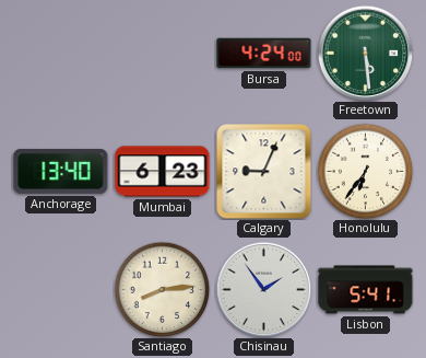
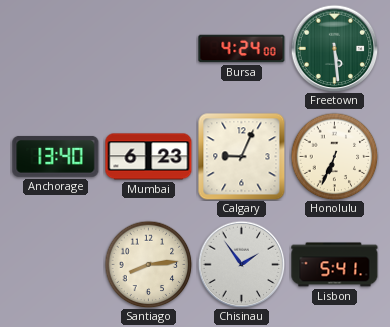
Honolulu: 6:36 -> 6:34 (334, 156)
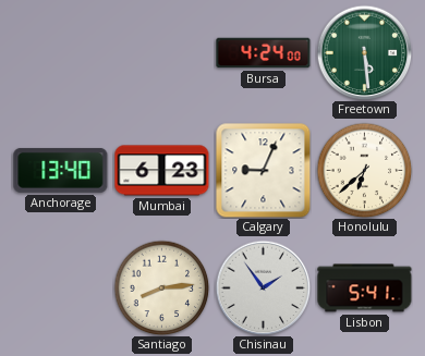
Honolulu: 6:34 -> 6:38 (364, 170)
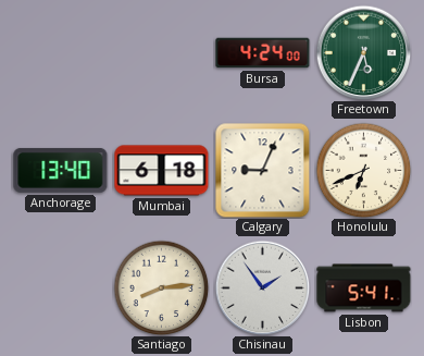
Freetown: 5:29 -> 5:34 (363, 52)
Mumbai: 6:23 -> 6:18 (162, 171)
Honolulu: 6:38 -> 6:41 (363, 170)
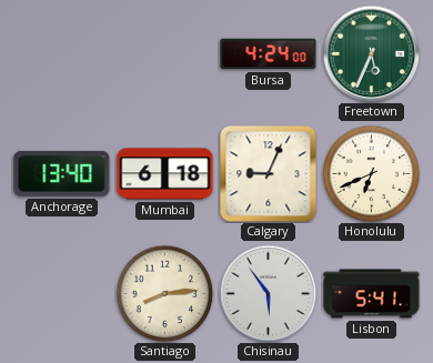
Chisinau: 1:54 -> 5:54 (268, 293)
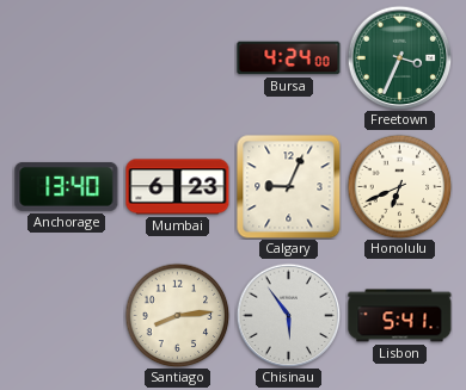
Freetown: 5:34 -> 3:34 (399, 57)
Mumbai: 6:18 -> 6:23 (178, 187)
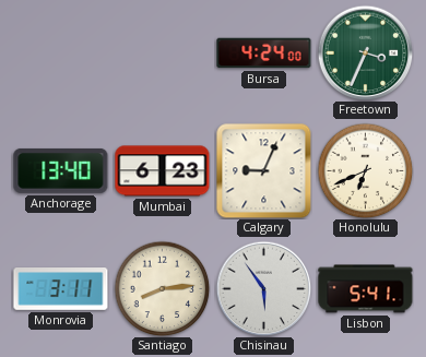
Monrovia: none -> 3:11 (61, 289)
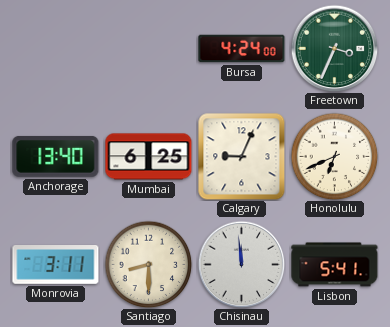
Mumbai: 6:23 -> 6:25 (149, 157)
Santiago: 8:14 -> 8:30 (148, 264)
Chisinau: 5:54 -> 11:59 (241, 264)
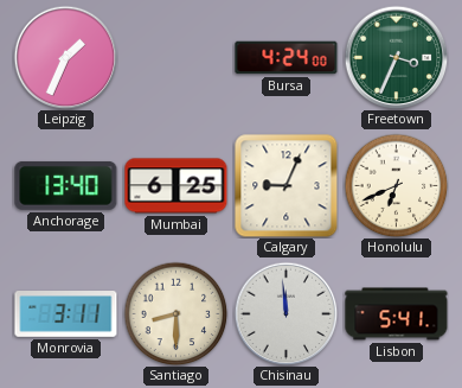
Leipzig: none -> 1:34 (65, 57)
